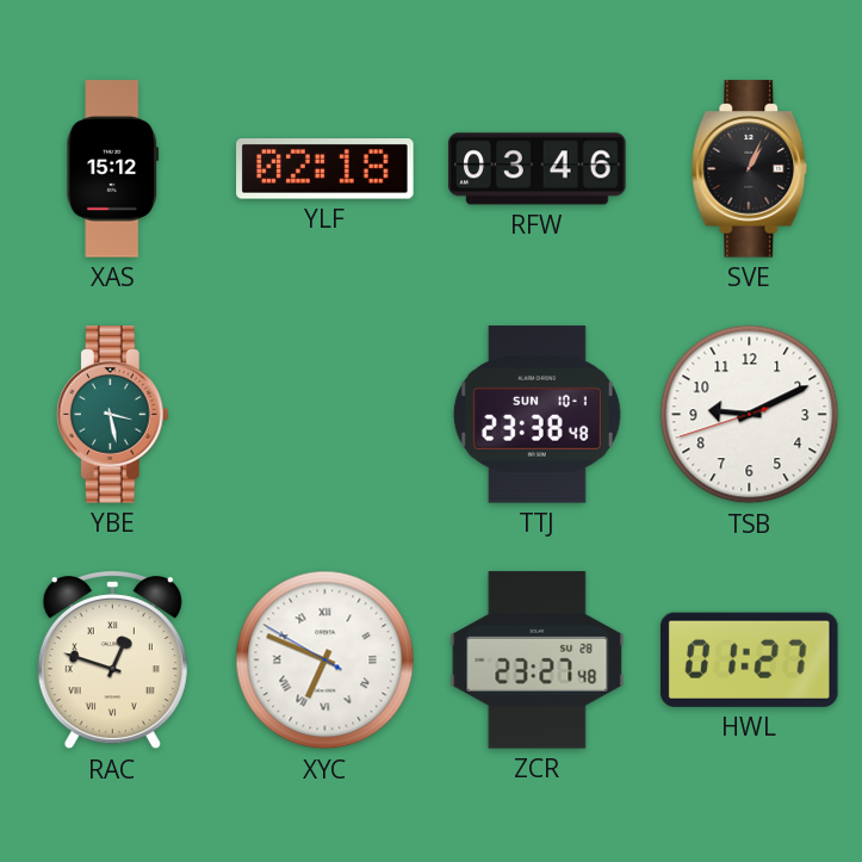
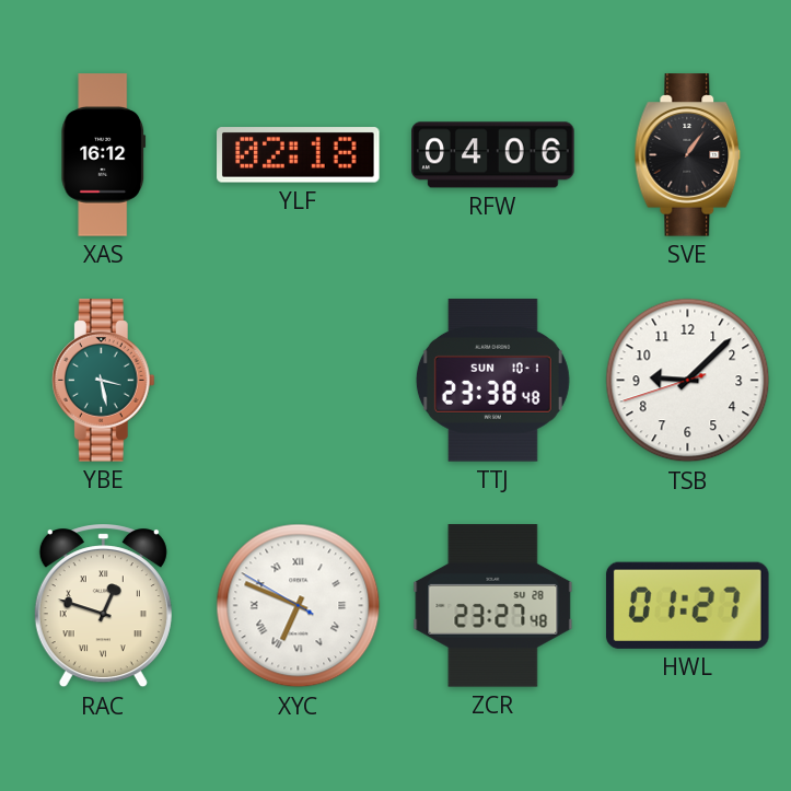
XAS: 15:12 -> 16:12 (104, 155)
RFW: 03:46 -> 04:06 (493, 155)
SVE: 1:04 -> 1:06 (688, 155)
TSB: 9:10 -> 9:07 (688, 381)
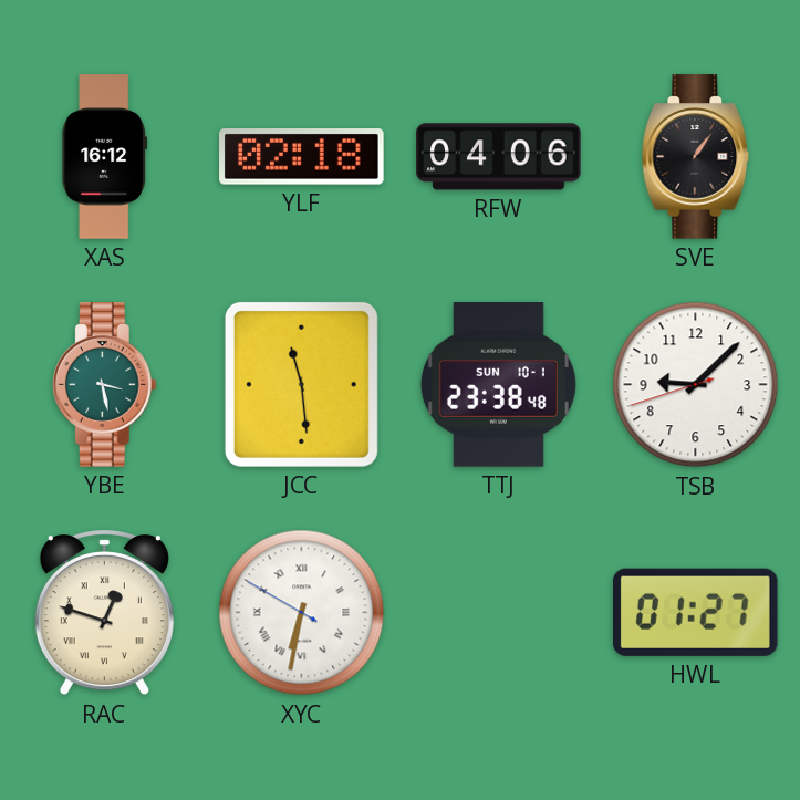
JCC: none -> 11:29 (301, 384)
XYC: 6:48 -> 6:31 (302, 613)
ZCR: 23:27 -> none (493, 606)
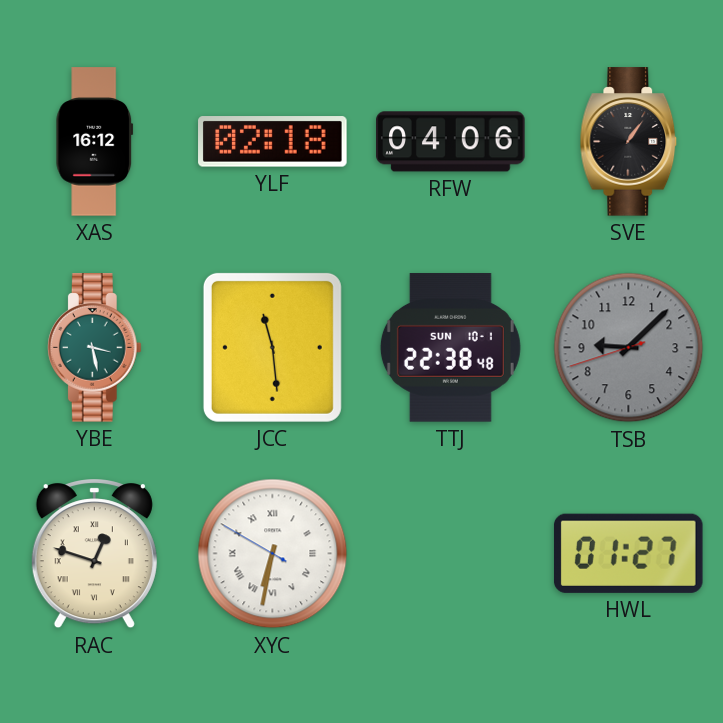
TTJ: 23:38 -> 22:38 (450, 348)
TSB dial: white -> grey (629, 348)
